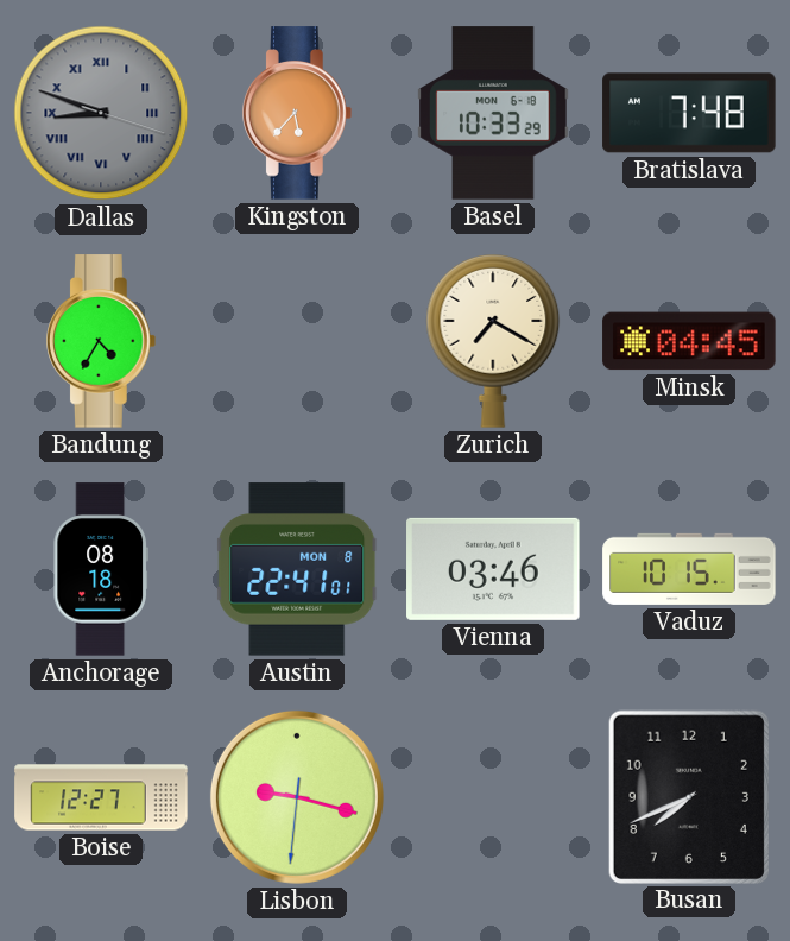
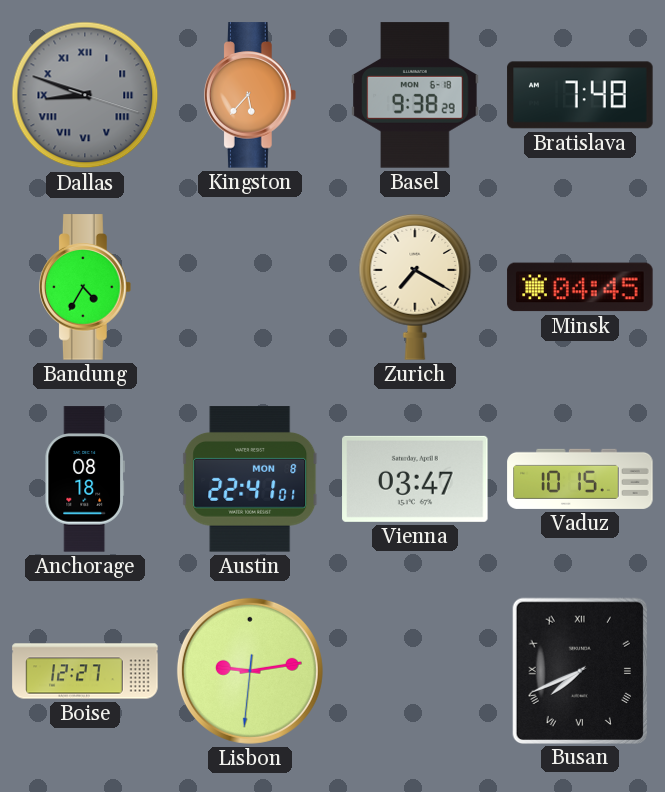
Basel: 10:33 -> 9:38 (415, 95)
Vienna: 03:46 -> 03:47 (415, 479)
Lisbon: 9:17 -> 9:13 (250, 671)
Busan numerals: Arabic -> Roman (579, 670)
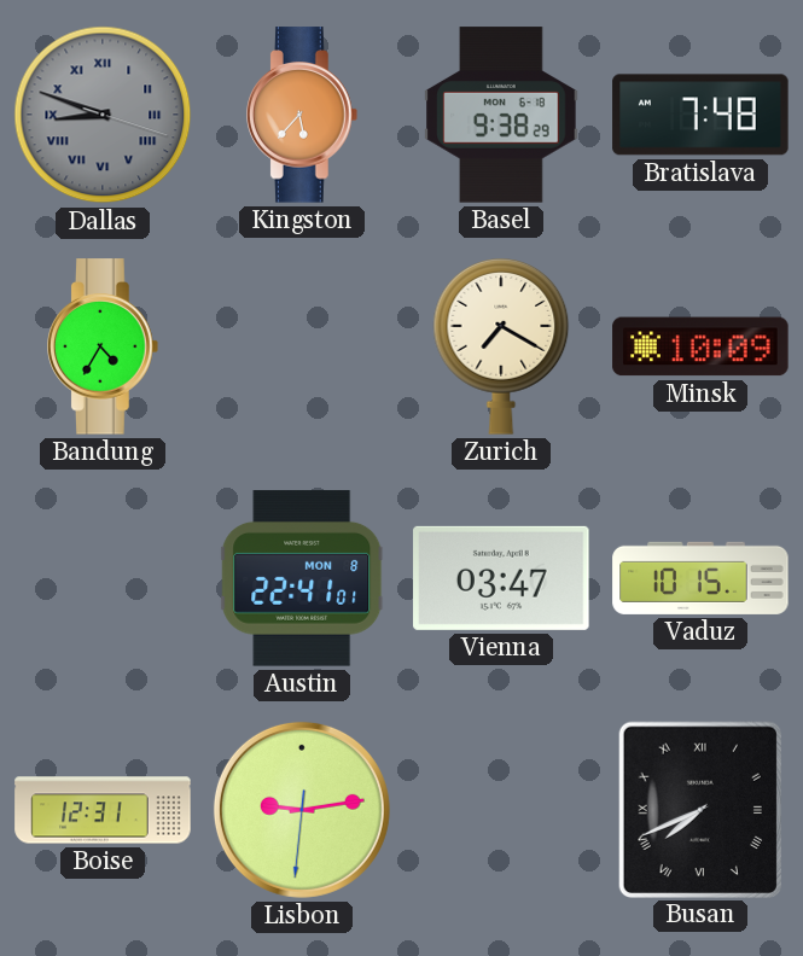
Minsk: 04:45 -> 10:09 (700, 346)
Anchorage: 08:18 -> none (84, 479)
Boise: 12:27 -> 12:31 (103, 810)
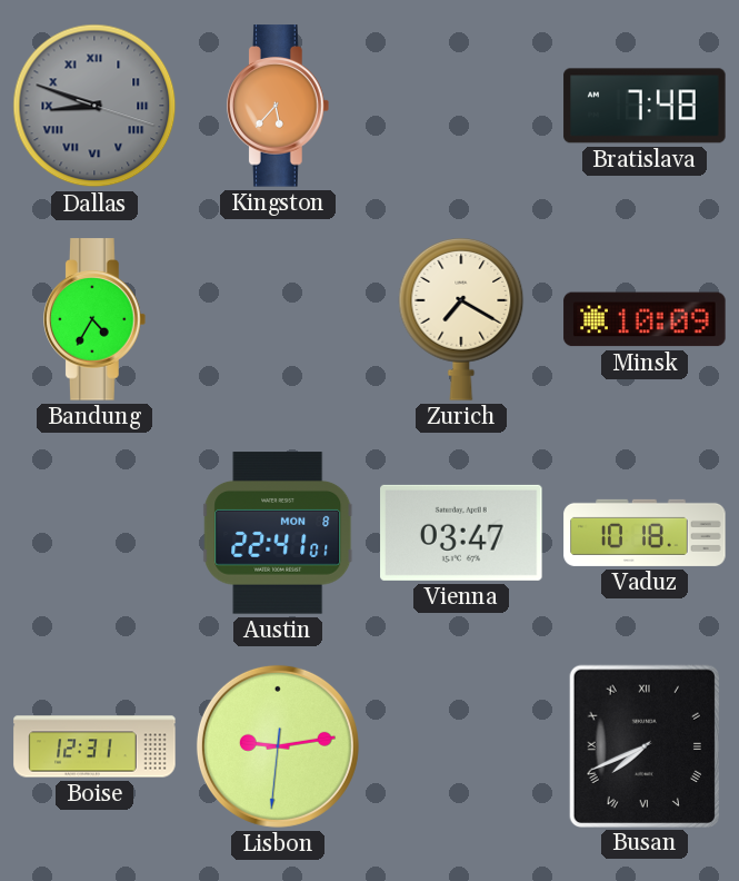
Basel: 9:38 -> none (501, 115)
Vaduz: 10:15 -> 10:18 (645, 533)
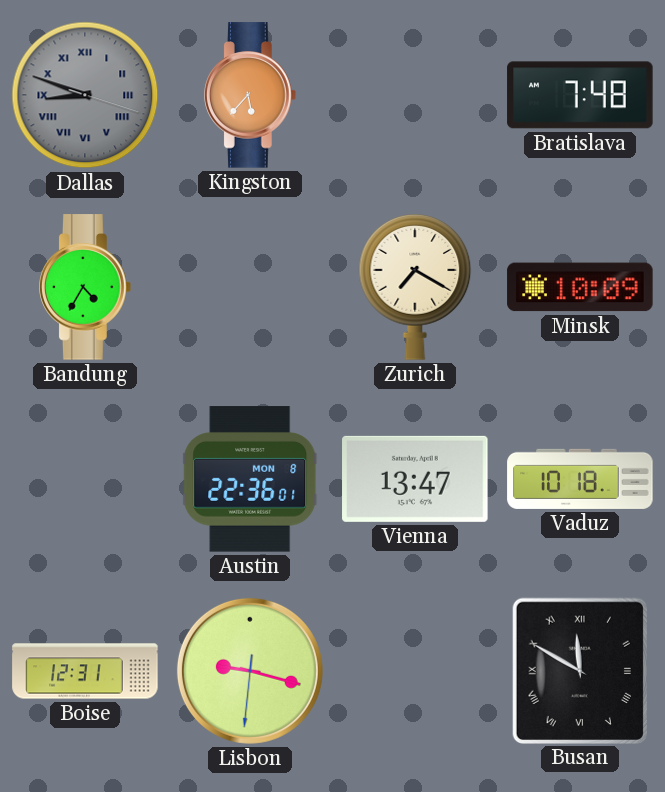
Austin: 22:41 -> 22:36 (250, 479)
Vienna: 03:47 -> 13:47 (415, 479)
Lisbon: 9:13 -> 9:17 (250, 671)
Busan: 7:41 -> 11:50 (579, 670)
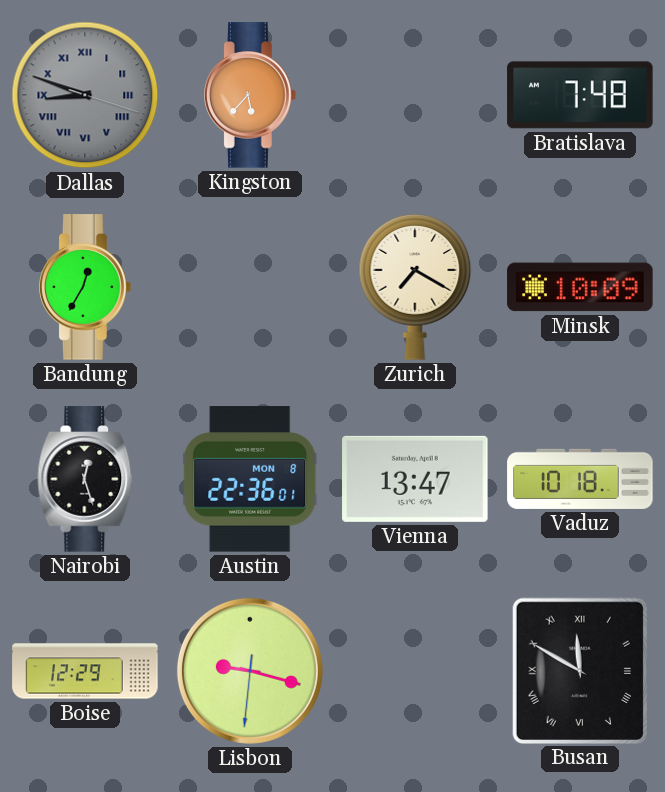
Bandung: 4:35 -> 12:35 (86, 287)
Nairobi: none -> 12:27 (85, 479)
Boise: 12:31 -> 12:29 (85, 671)
